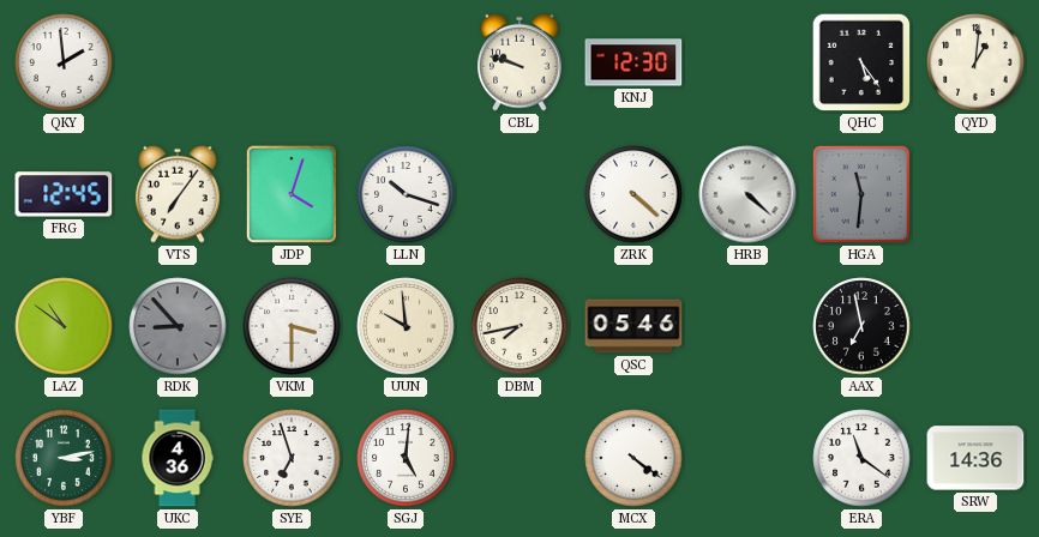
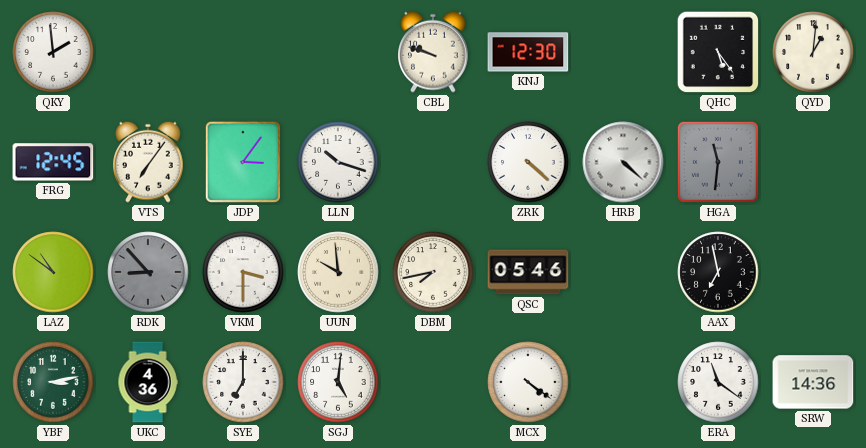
JDP: 4:03 -> 3:06 (243, 162)
SYE: 6:57 -> 7:00 (243, 382)
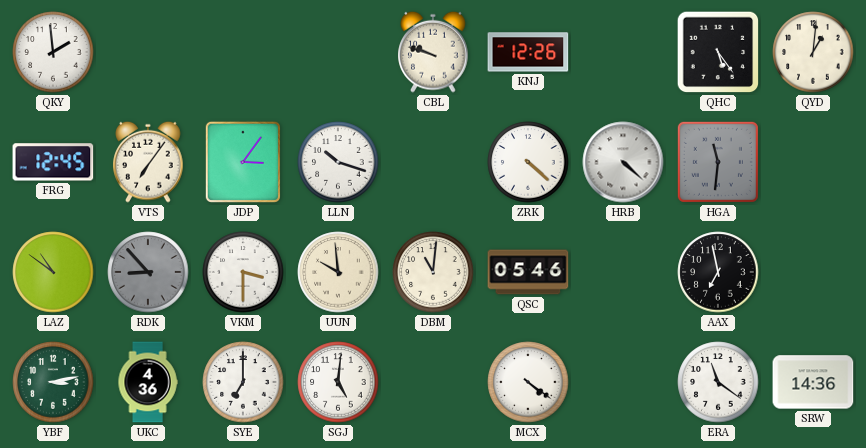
KNJ: 12:30 -> 12:26 (528, 52)
DBM: 7:43 -> 11:01 (433, 272)
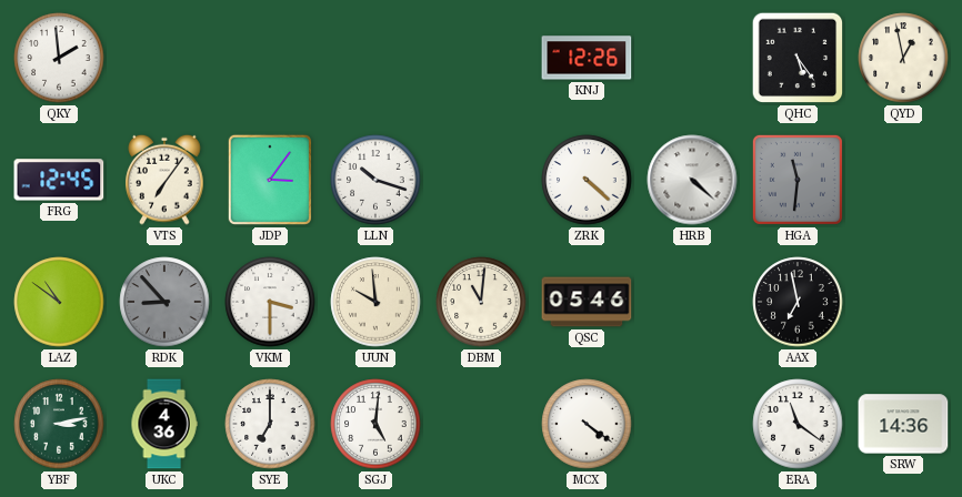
CBL: 9:48 -> none (433, 52)
QYD: 1:01 -> 12:58 (903, 58)
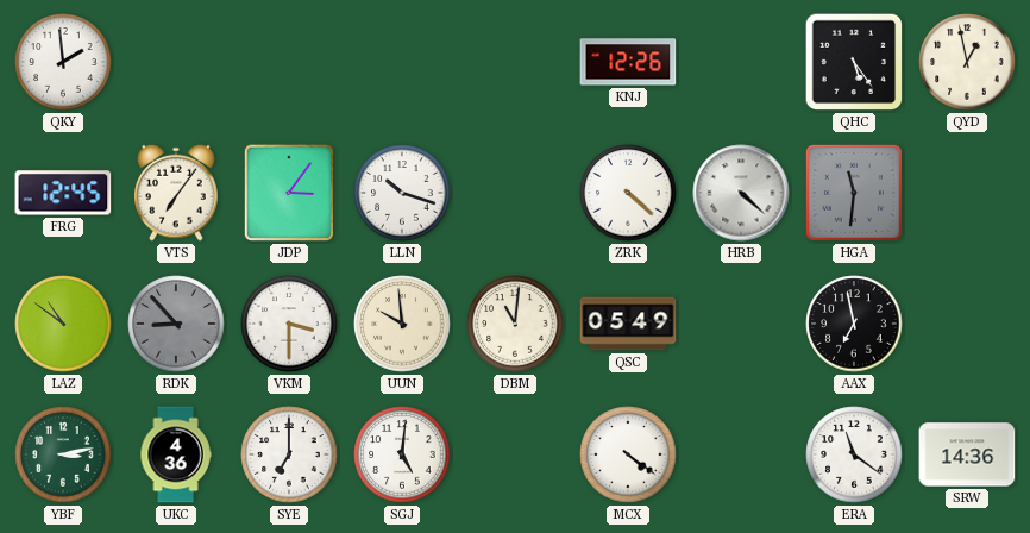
QSC: 05:46 -> 05:49 (628, 324)
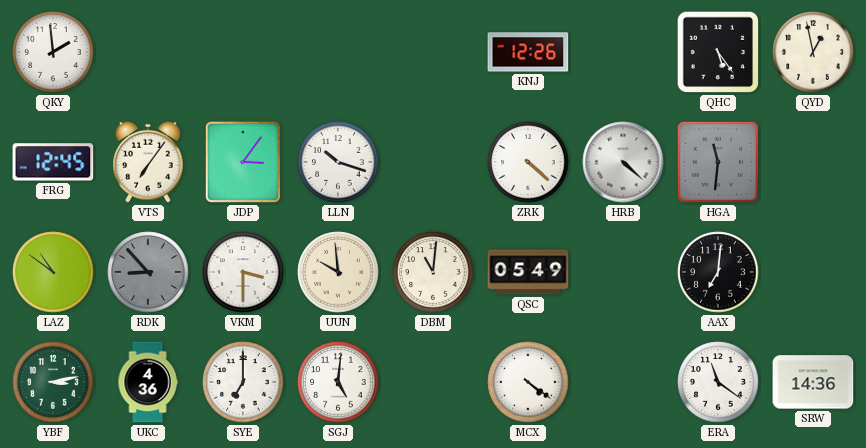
AAX: 6:58 -> 7:01 (718, 272)
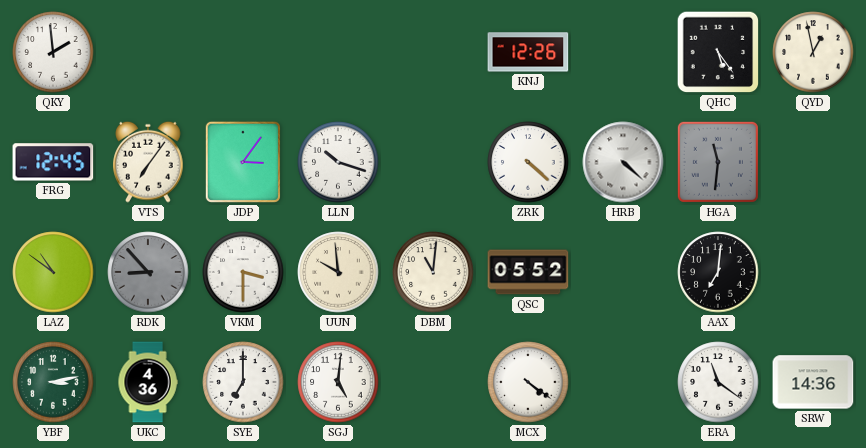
QSC: 05:49 -> 05:52 (528, 272)
